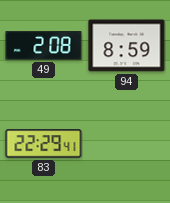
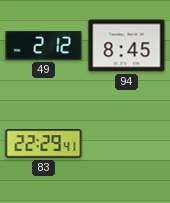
49: 2:08 -> 2:12 (44, 46)
94: 8:59 -> 8:45 (127, 46)
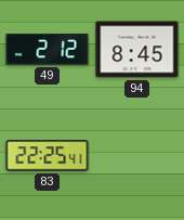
83: 22:29 -> 22:25 (48, 156)
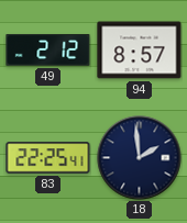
94: 8:45 -> 8:57 (140, 51)
18: none -> 1:59 (140, 158)
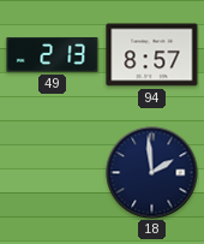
49: 2:12 -> 2:13 (53, 55)
83: 22:25 -> none (48, 158)
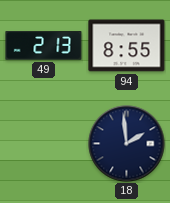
94: 8:57 -> 8:55 (127, 46)
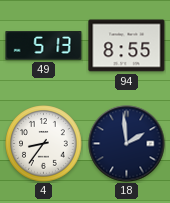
49: 2:13 -> 5:13 (44, 46)
4: none -> 8:36 (44, 144)
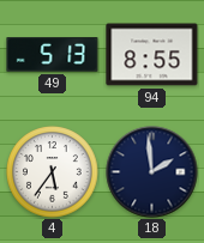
4: 8:36 -> 5:36 (53, 172)
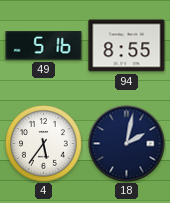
49: 5:13 -> 5:16 (44, 46)
18: 1:59 -> 2:02 (127, 144)
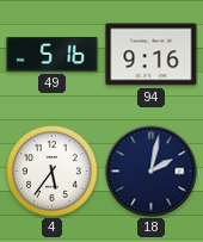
94: 8:55 -> 9:16 (152, 55)
